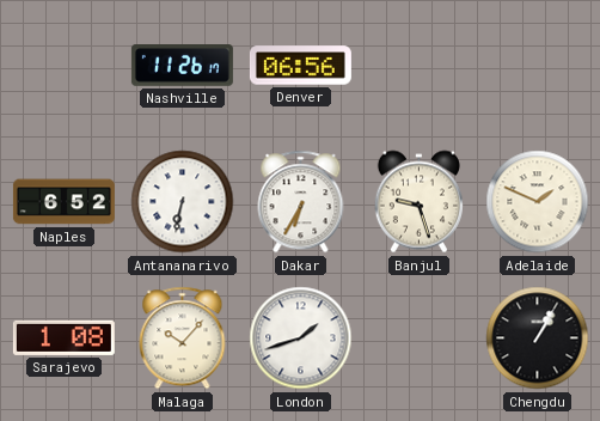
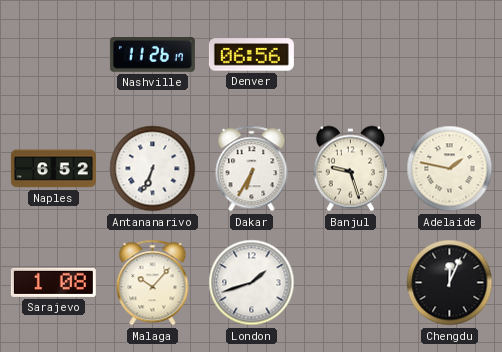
Antananarivo: 6:32 -> 6:34 (153, 169)
Adelaide: 1:49 -> 1:47 (450, 169)
Chengdu: 1:05 -> 12:04 (450, 283)
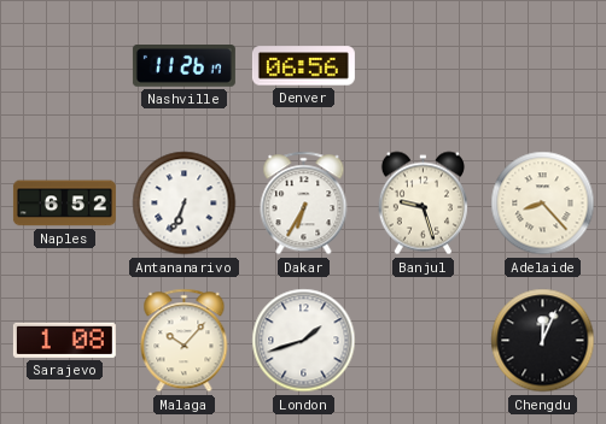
Adelaide: 1:47 -> 8:23 (543, 204)
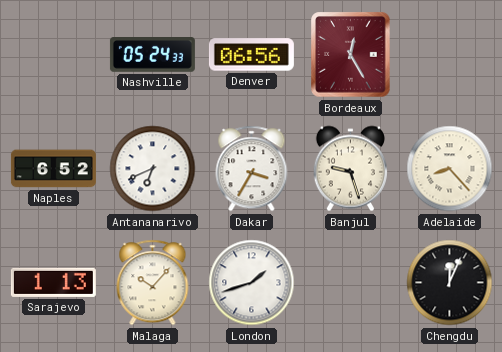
Nashville: 11:26 -> 05:24 (152, 55)
Bordeaux: none -> 12:25 (351, 55)
Antananarivo: 6:34 -> 6:41 (153, 169)
Dakar: 6:35 -> 3:35 (252, 169)
Sarajevo: 1:08 -> 1:13 (53, 282)
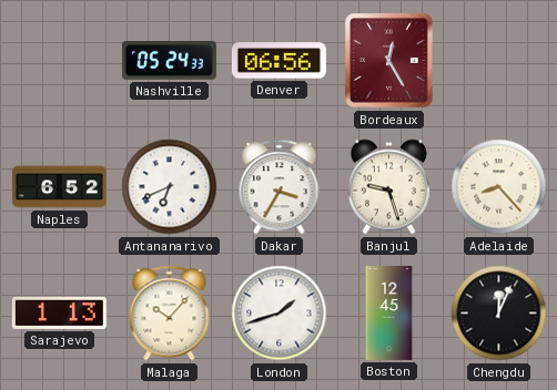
Boston: none -> 12:45 (389, 312)
